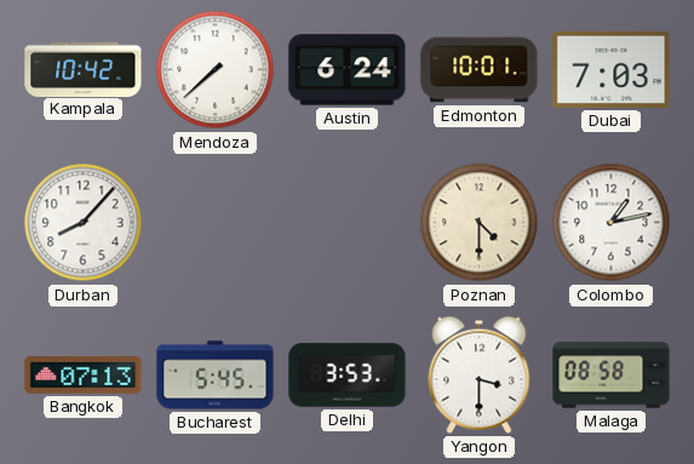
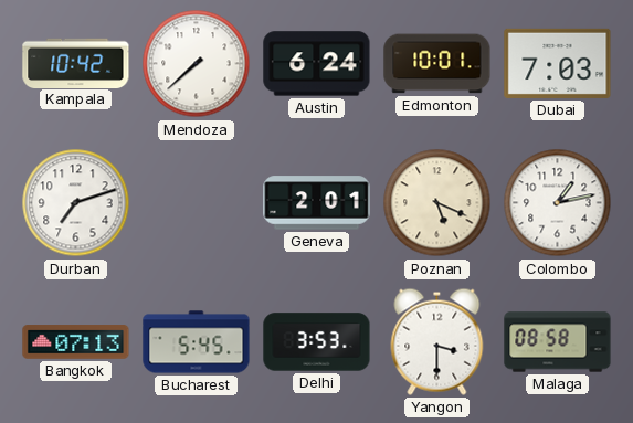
Durban: 8:07 -> 7:12 (76, 203)
Geneva: none -> 2:01 (317, 203)
Poznan: 4:30 -> 5:19 (437, 203)
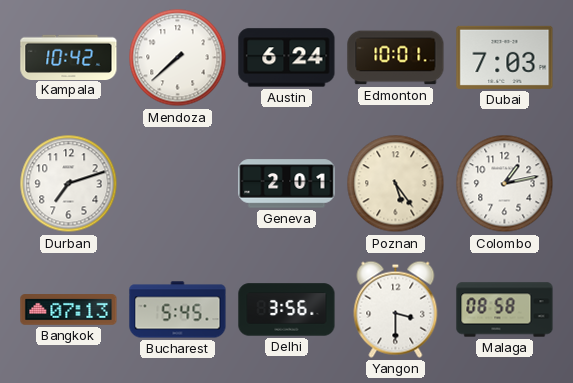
Poznan: 5:19 -> 5:24 (396, 184)
Delhi: 3:53 -> 3:56 (287, 310)
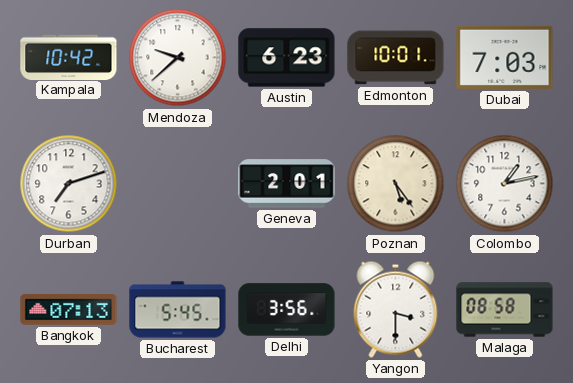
Mendoza: 7:38 -> 9:38 (178, 58)
Austin: 6:24 -> 6:23 (287, 58)
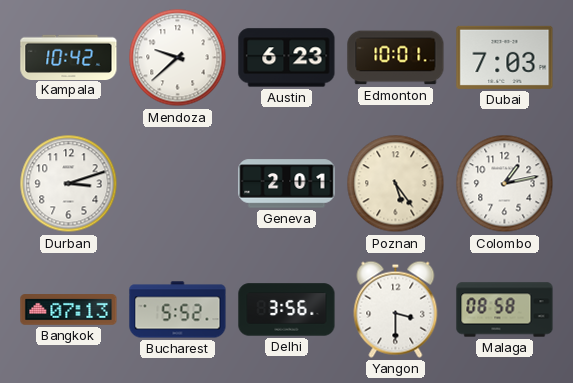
Durban: 7:12 -> 3:12 (69, 184)
Bucharest: 5:45 -> 5:52 (178, 310)
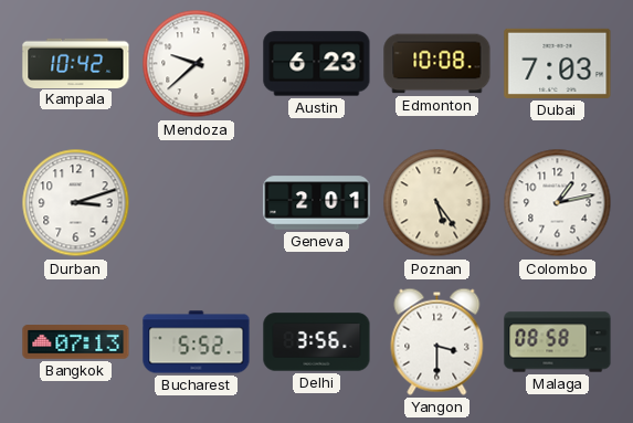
Edmonton: 10:01 -> 10:08 (437, 64)
